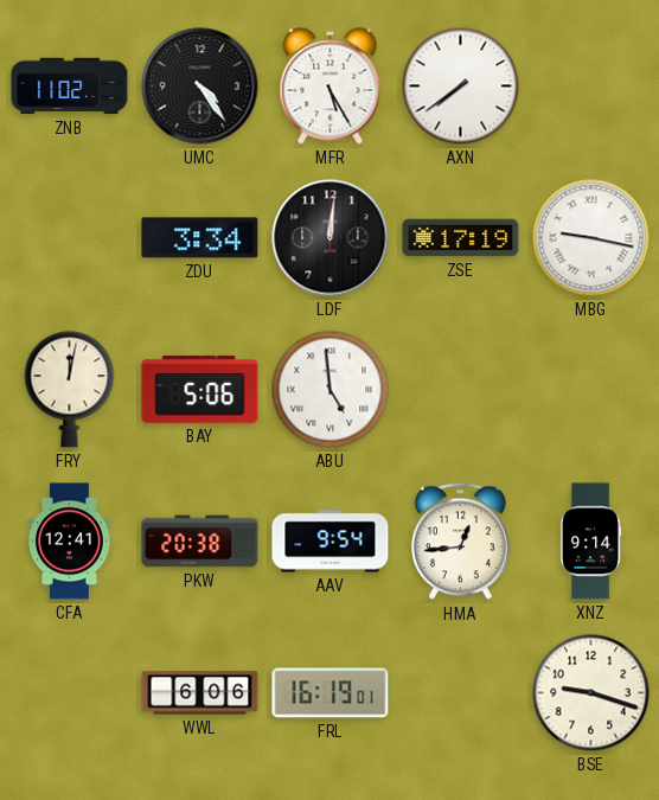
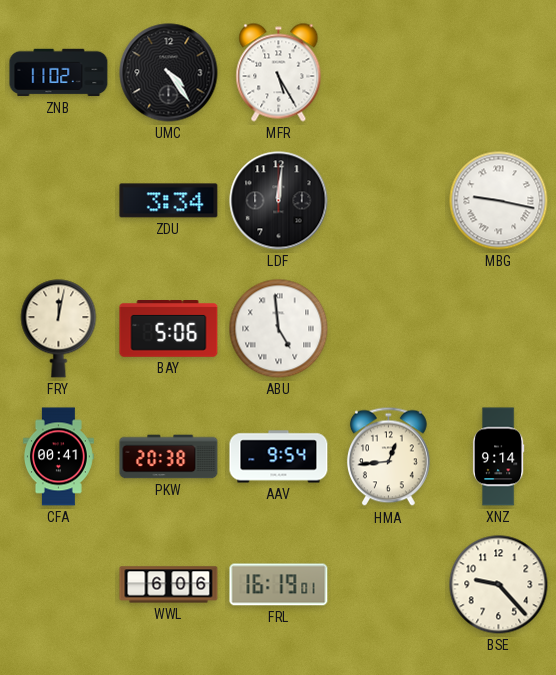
AXN: 7:39 -> none (461, 87)
ZSE: 17:19 -> none (461, 238)
CFA: 12:41 -> 00:41 (58, 457)
BSE: 9:18 -> 9:23 (499, 585)
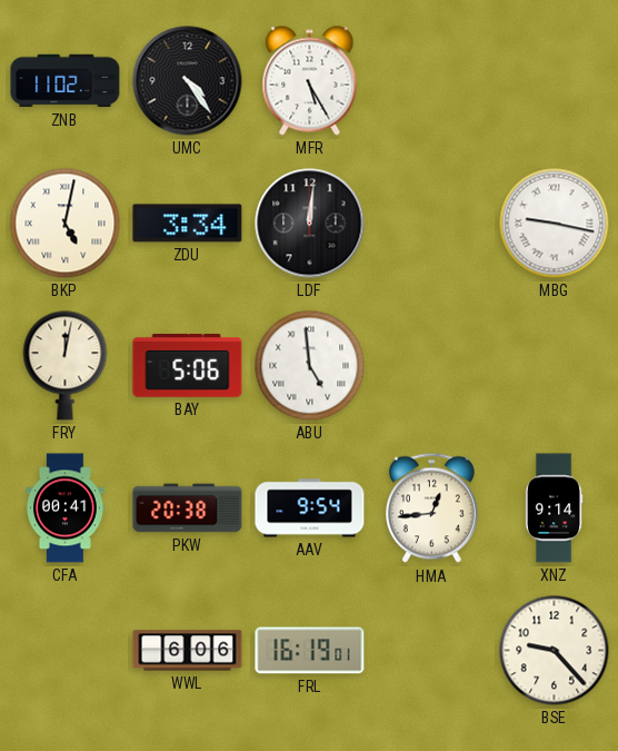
BKP: none -> 5:02 (66, 224)
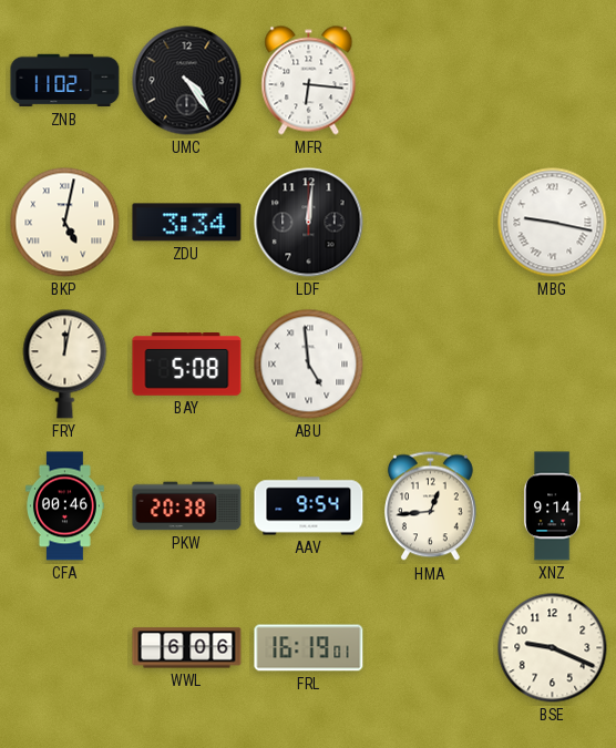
MFR: 5:25 -> 6:16 (309, 81)
BAY: 5:06 -> 5:08 (187, 365)
CFA: 00:41 -> 00:46 (64, 506)
BSE: 9:23 -> 9:19 (553, 648)
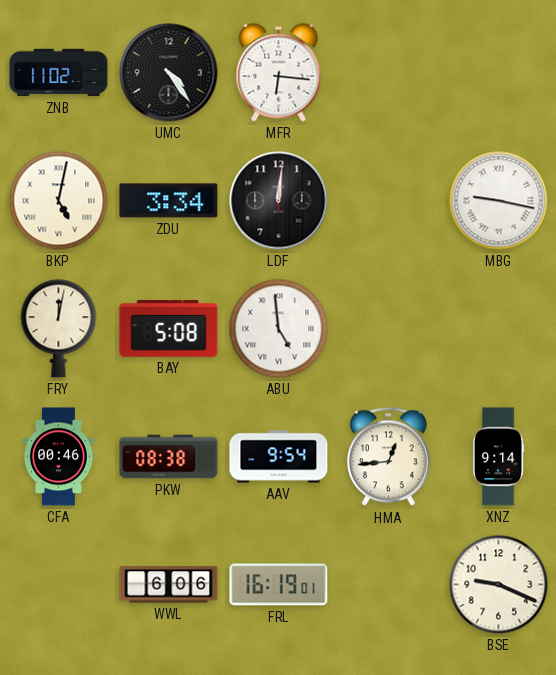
PKW: 20:38 -> 08:38 (169, 457)
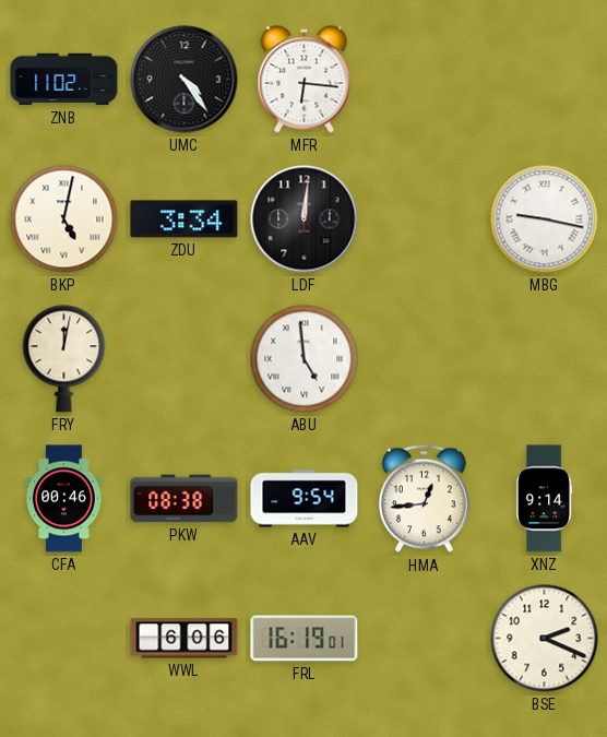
BAY: 5:08 -> none (169, 329)
BSE: 9:19 -> 2:19 (545, 639)
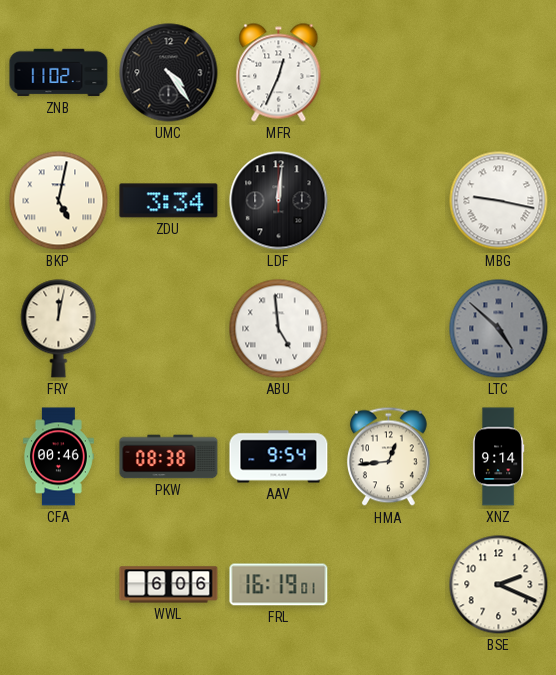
MFR: 6:16 -> 12:34 (279, 73)
LTC: none -> 4:52 (499, 329)
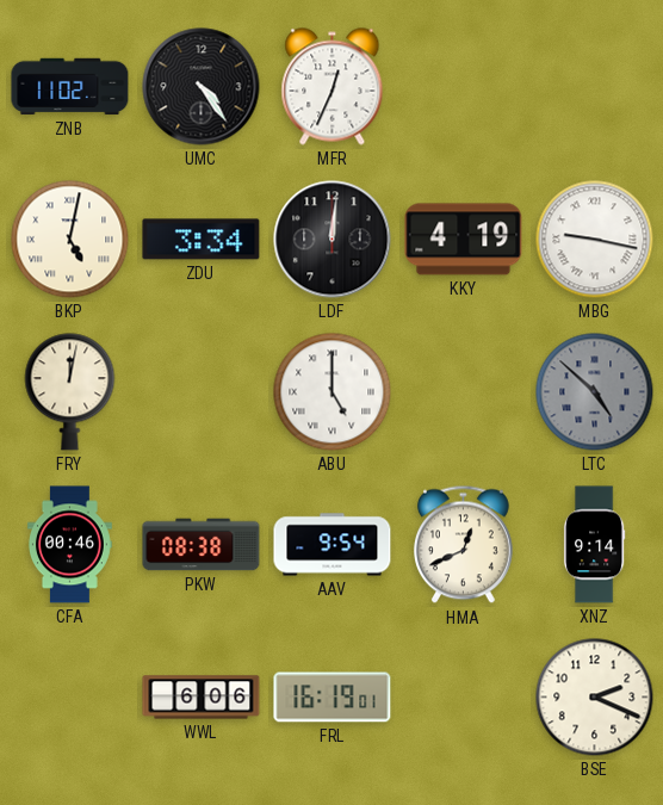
KKY: none -> 4:19 (464, 240)
ABU: 4:59 -> 5:00 (333, 392)
HMA: 12:44 -> 12:41 (463, 545)
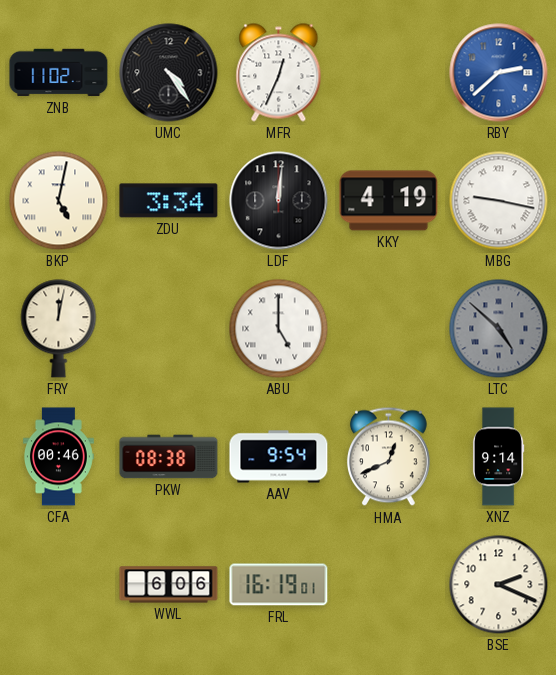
RBY: none -> 2:38 (499, 73)
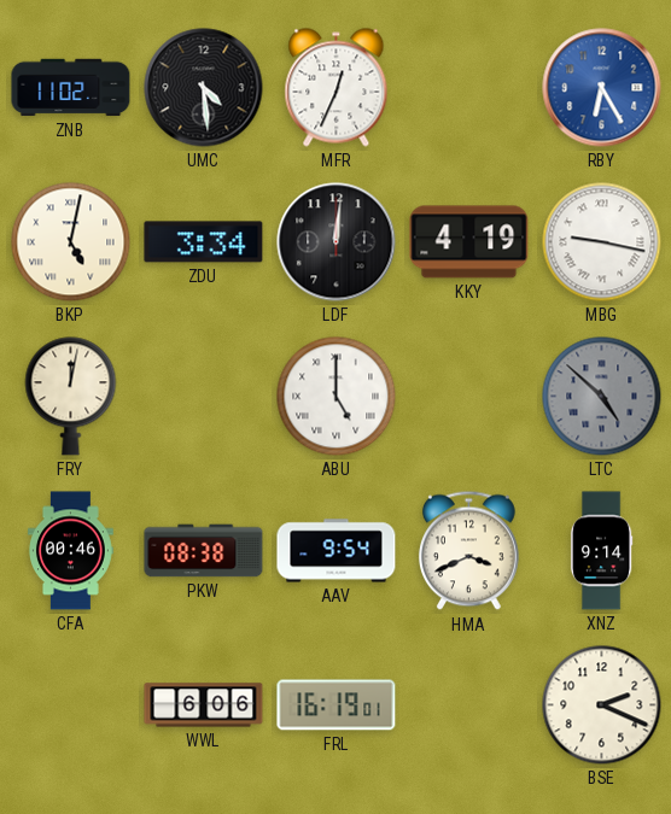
UMC: 4:24 -> 4:29 (204, 88)
RBY: 2:38 -> 6:25 (602, 88)
HMA: 12:41 -> 3:41 (468, 551)
